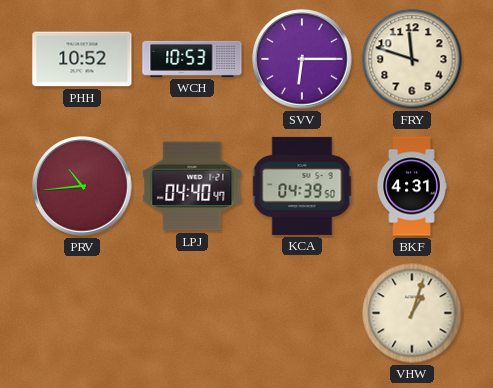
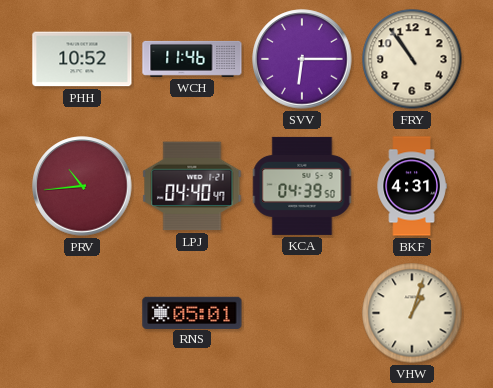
WCH: 10:53 -> 11:46 (192, 59)
FRY: 11:48 -> 10:54 (412, 59)
RNS: none -> 05:01 (192, 312)
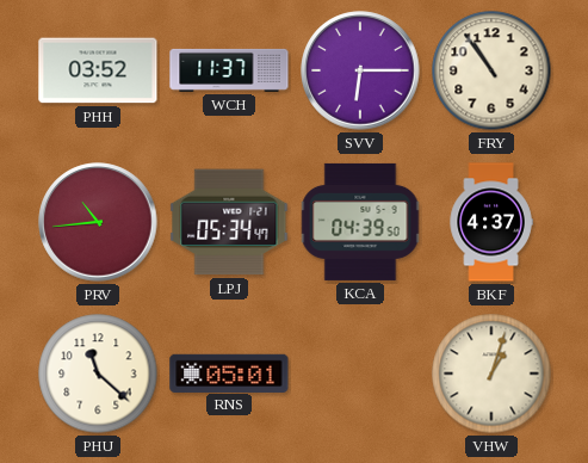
PHH: 10:52 -> 03:52 (98, 70)
WCH: 11:46 -> 11:37 (229, 70)
LPJ: 04:40 -> 05:34 (229, 222)
BKF: 4:31 -> 4:37 (491, 222)
PHU: none -> 11:22 (98, 374)
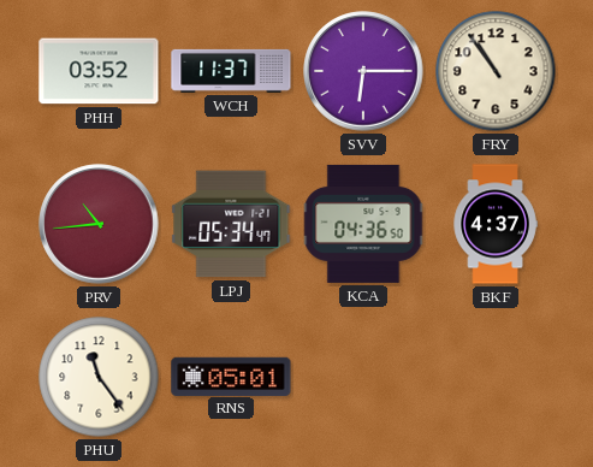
KCA: 04:39 -> 04:36 (363, 224)
PHU: 11:22 -> 11:24 (99, 377)
VHW: 1:03 -> none (491, 374)
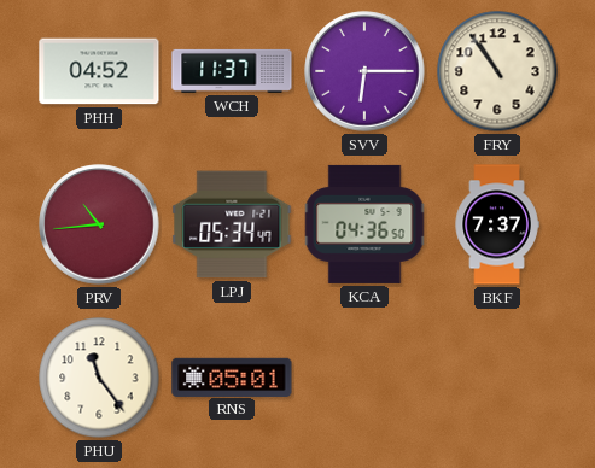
PHH: 03:52 -> 04:52 (99, 71)
BKF: 4:37 -> 7:37 (497, 224)
